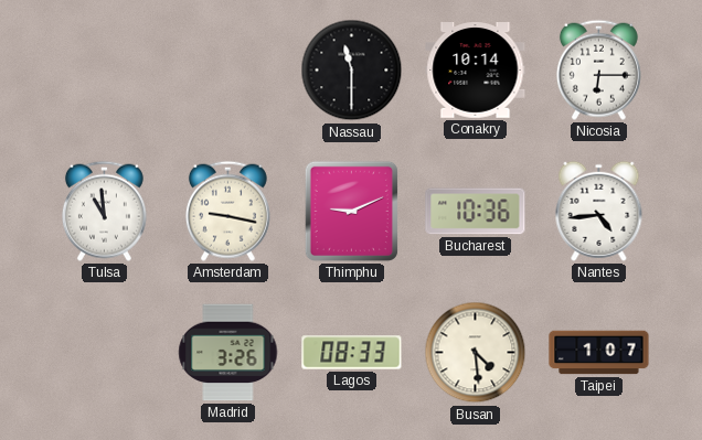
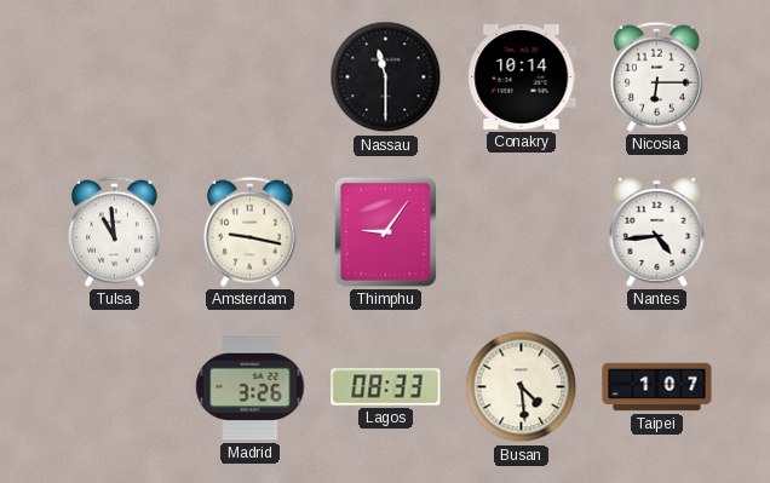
Thimphu: 9:11 -> 9:06 (385, 231)
Bucharest: 10:36 -> none (476, 212)
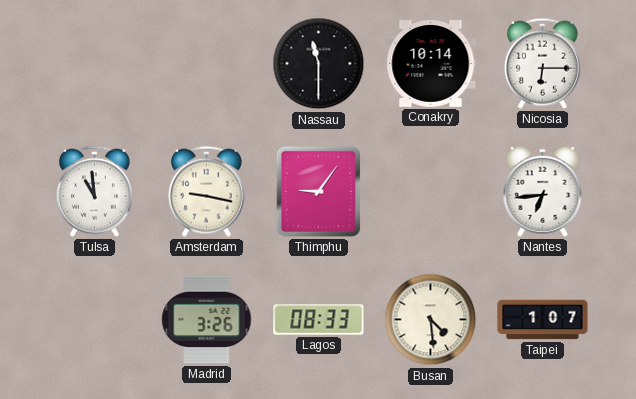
Nantes: 4:44 -> 6:44 (543, 191)
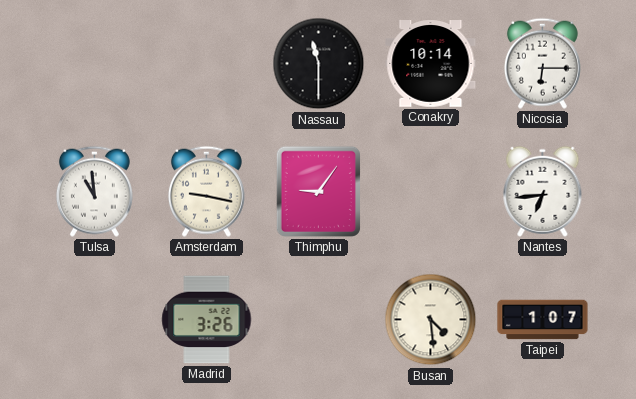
Lagos: 08:33 -> none (319, 320)
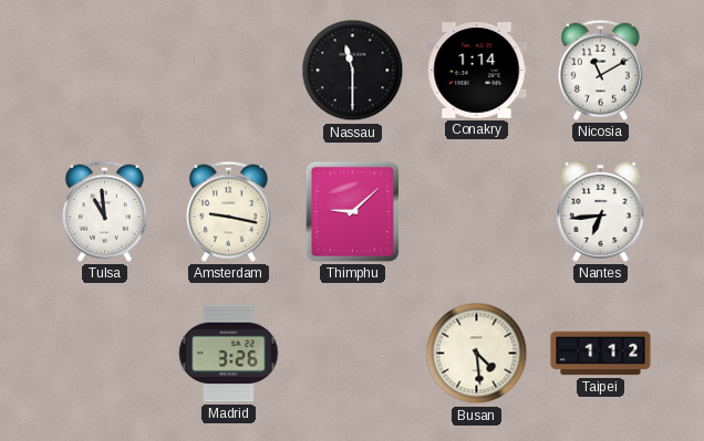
Conakry: 10:14 -> 1:14 (477, 71)
Nicosia: 6:15 -> 11:10 (600, 70)
Thimphu: 9:06 -> 9:08 (352, 211)
Taipei: 1:07 -> 1:12 (601, 354)
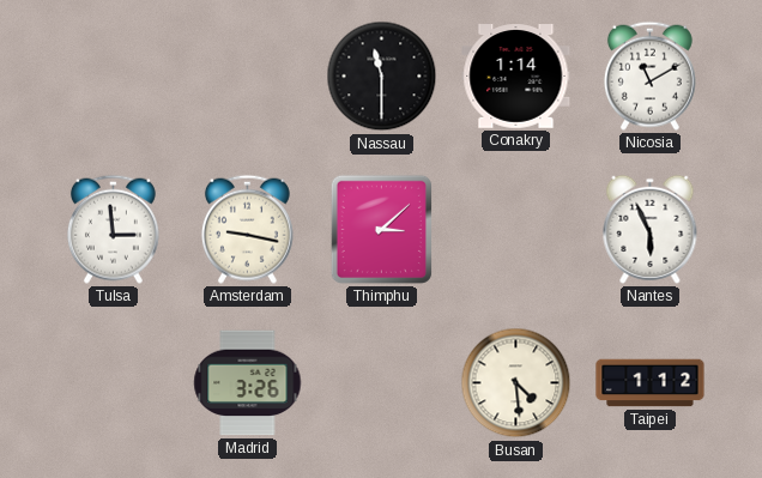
Tulsa: 10:59 -> 2:59 (113, 229)
Thimphu: 9:08 -> 3:08 (381, 229)
Nantes: 6:44 -> 5:56 (651, 229)
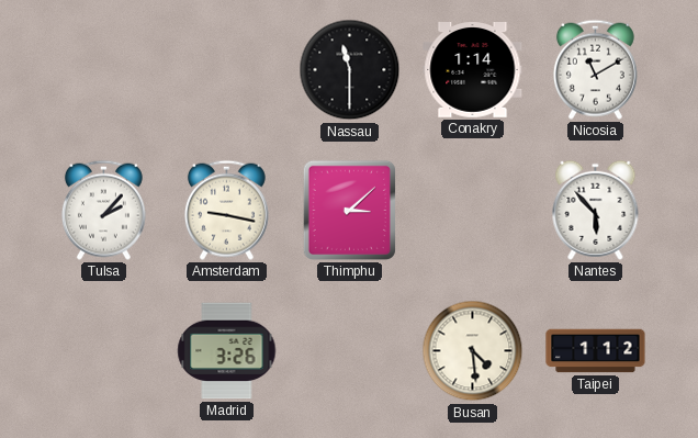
Tulsa: 2:59 -> 2:07 (103, 210)
Nantes: 5:56 -> 5:53 (596, 210)
